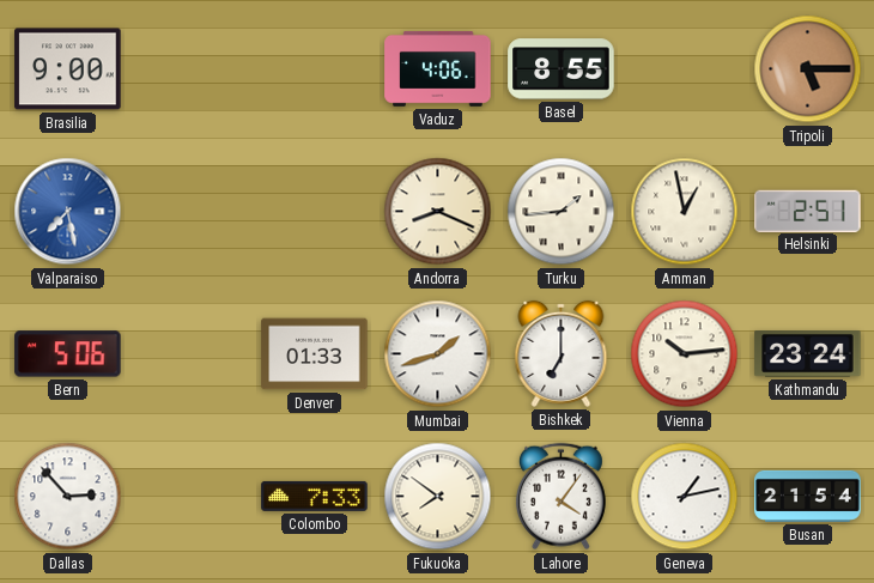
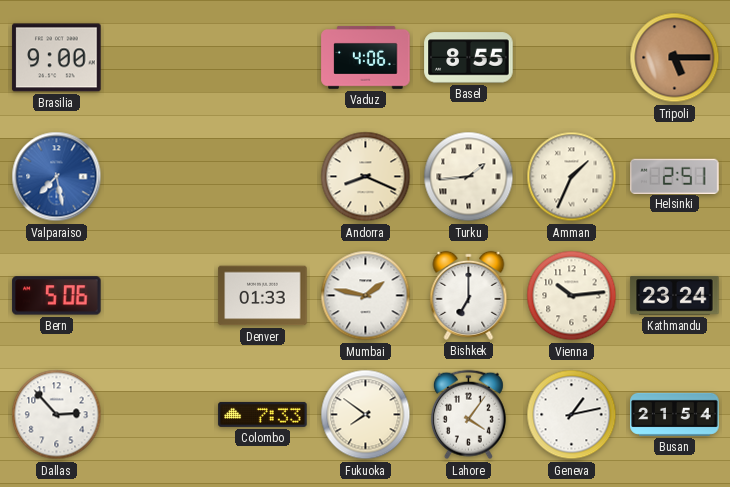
Amman: 12:58 -> 1:34 (572, 177)
Mumbai: 1:42 -> 1:47 (366, 296)
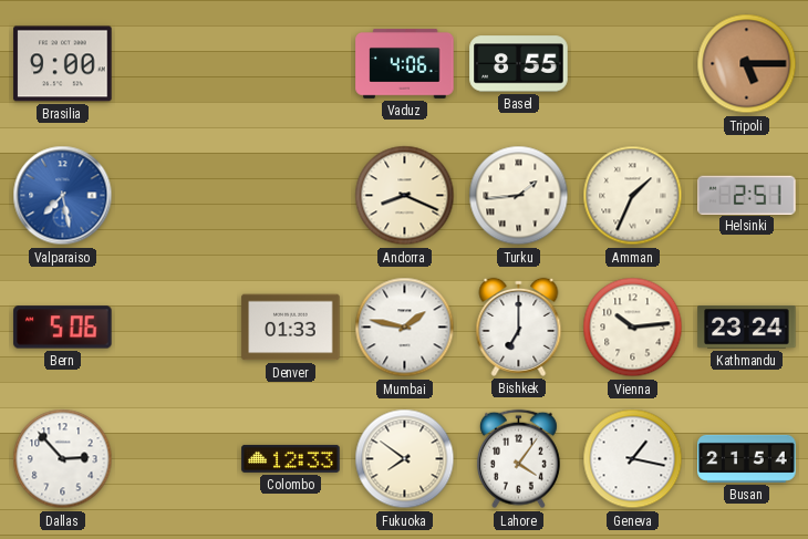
Colombo: 7:33 -> 12:33 (291, 458)
Geneva: 1:13 -> 1:17 (633, 459)
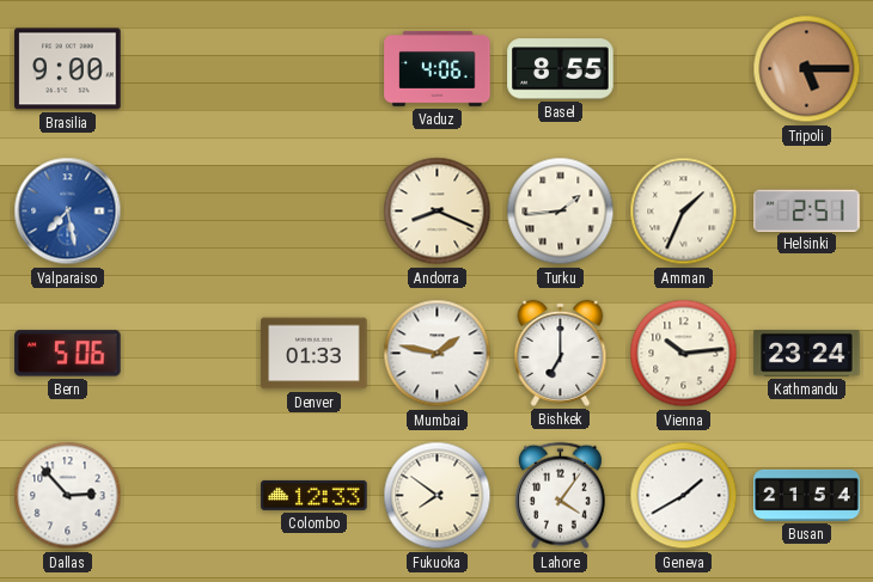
Geneva: 1:17 -> 1:40 (684, 496)
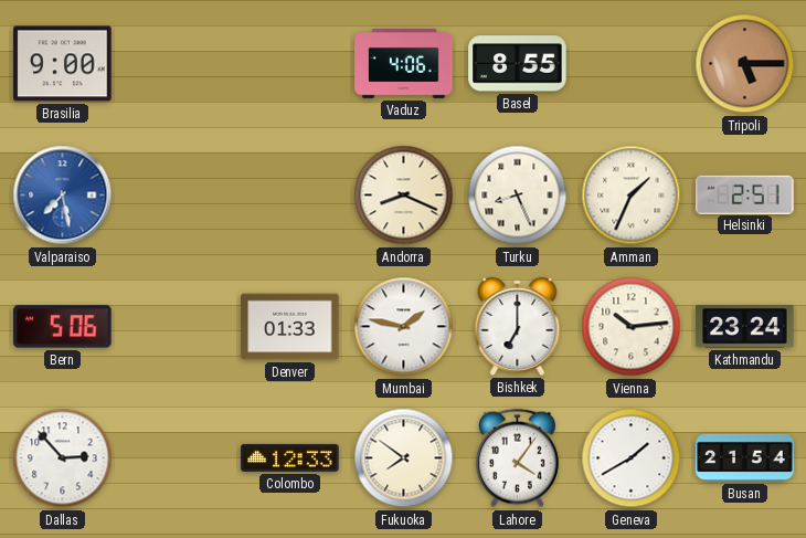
Turku: 1:44 -> 8:26 (518, 196)
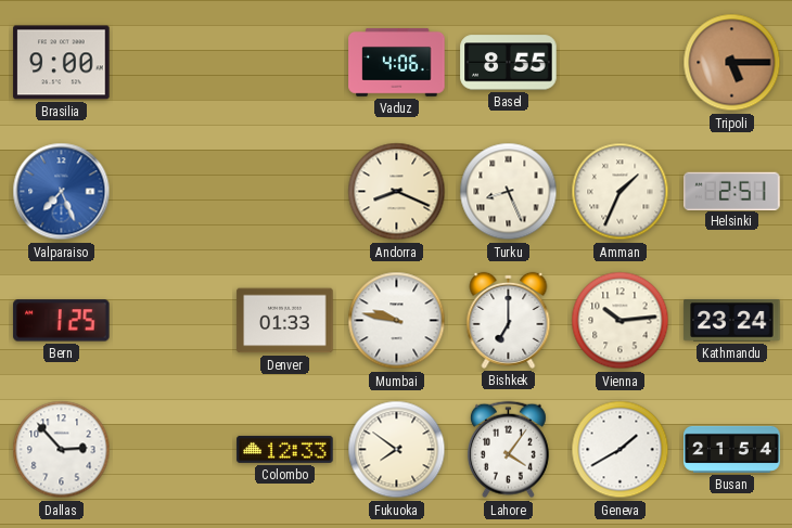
Valparaiso: 7:28 -> 7:26 (62, 192)
Bern: 5:06 -> 1:25 (62, 321)
Mumbai: 1:47 -> 9:47 (397, 321)
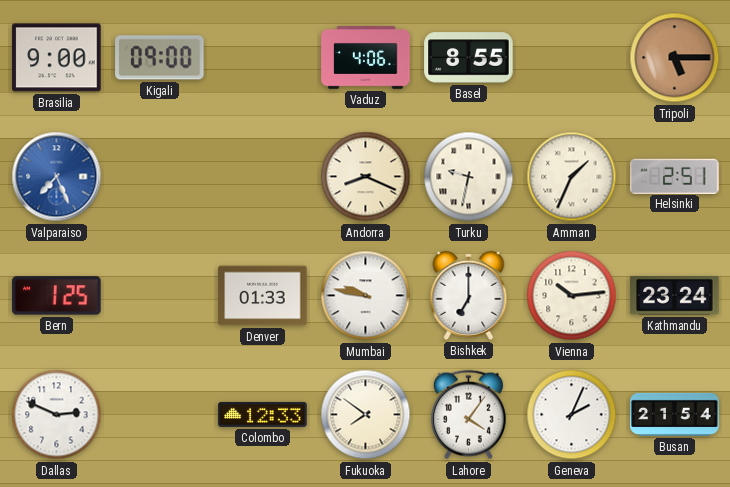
Kigali: none -> 09:00 (160, 58)
Turku: 8:26 -> 9:32 (469, 177)
Dallas: 2:53 -> 2:49 (57, 415)
Geneva: 1:40 -> 2:04 (572, 415)
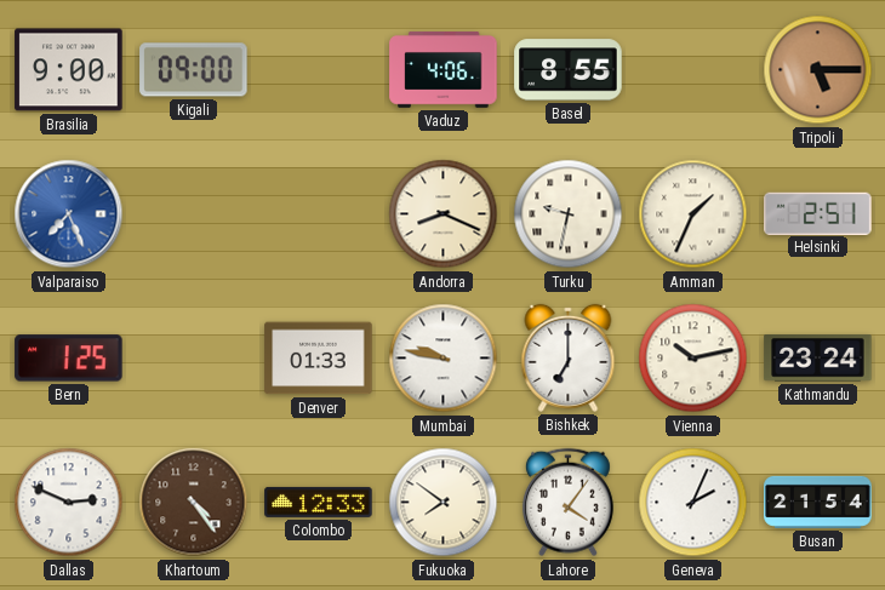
Vienna: 10:14 -> 10:13 (693, 359)
Khartoum: none -> 4:24 (194, 503)
